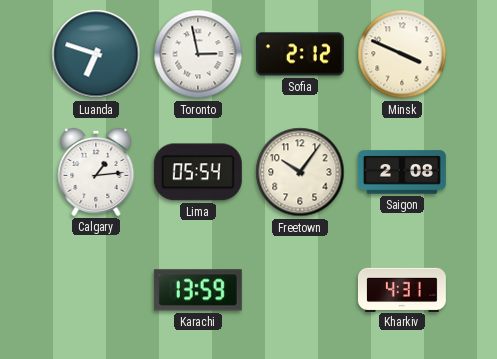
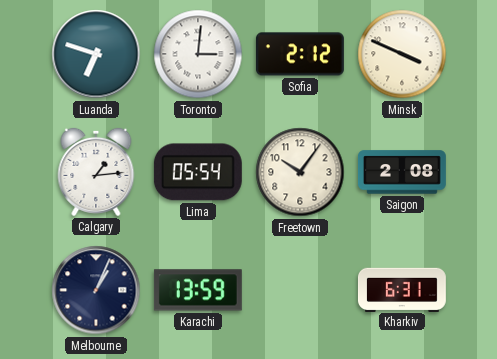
Toronto: 2:58 -> 3:01 (198, 54)
Melbourne: none -> 1:04 (96, 290)
Kharkiv: 4:31 -> 6:31 (402, 289)
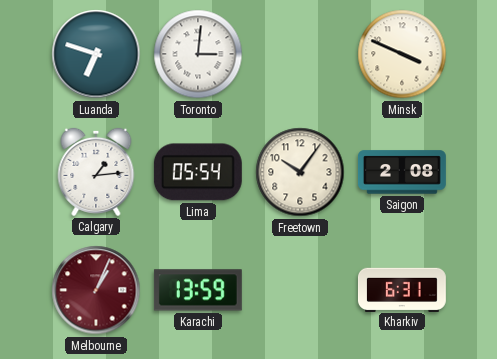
Sofia: 2:12 -> none (300, 54)
Melbourne dial: navy -> burgundy (96, 290)
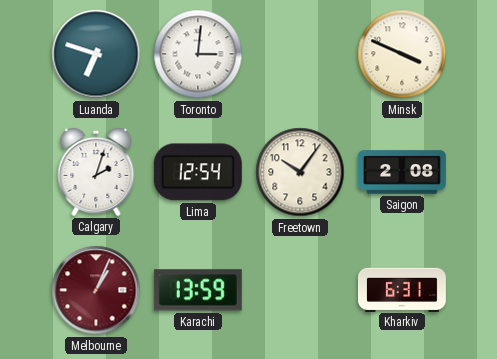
Calgary: 1:14 -> 2:03 (96, 172)
Lima: 05:54 -> 12:54 (198, 172)
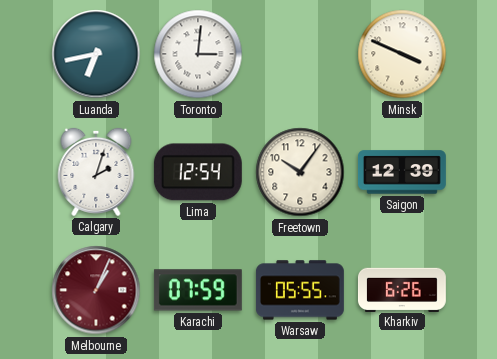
Luanda: 6:48 -> 6:43 (96, 54)
Saigon: 2:08 -> 12:39 (402, 172)
Karachi: 13:59 -> 07:59 (198, 290)
Warsaw: none -> 05:55 (300, 290)
Kharkiv: 6:31 -> 6:26 (402, 289)
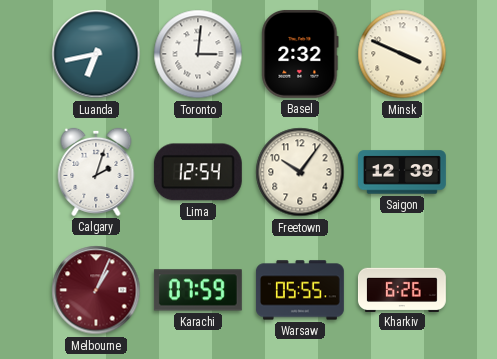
Basel: none -> 2:32 (300, 54)
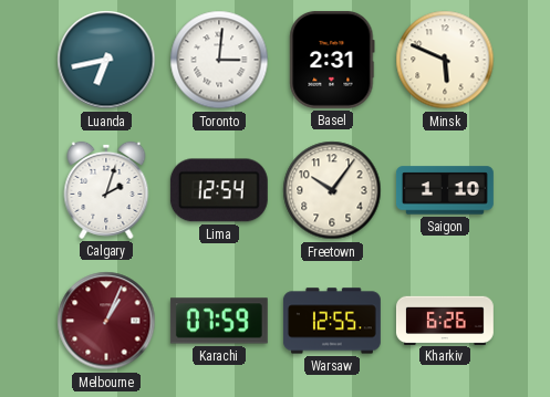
Basel: 2:32 -> 2:31 (332, 60)
Minsk: 3:49 -> 5:49 (445, 60)
Saigon: 12:39 -> 1:10 (445, 190)
Warsaw: 05:55 -> 12:55 (332, 321)
